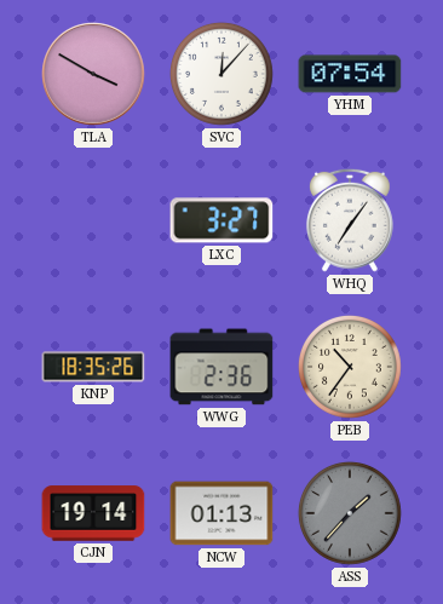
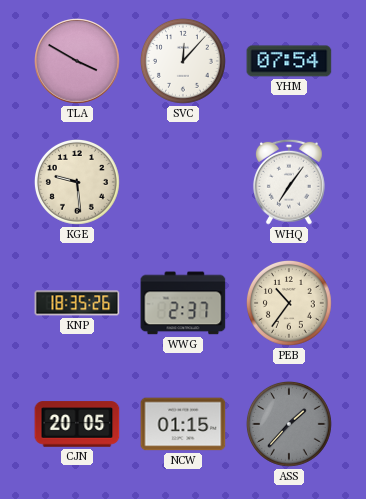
KGE: none -> 9:29 (77, 182)
LXC: 3:27 -> none (221, 220)
WWG: 2:36 -> 2:37 (183, 303)
CJN: 19:14 -> 20:05 (77, 424)
NCW: 01:13 -> 01:15 (183, 424)
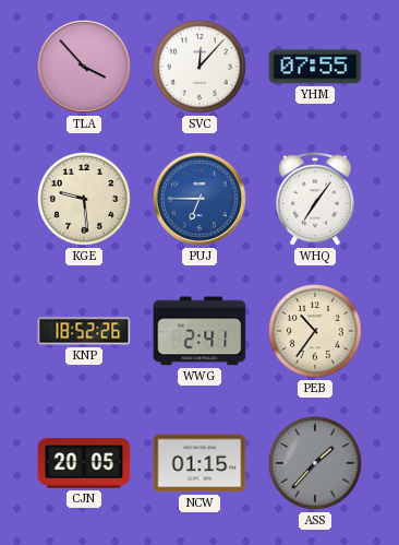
TLA: 3:50 -> 3:53 (84, 67)
YHM: 07:54 -> 07:55 (315, 67)
PUJ: none -> 6:45 (199, 199)
KNP: 18:35 -> 18:52 (84, 331)
WWG: 2:37 -> 2:41 (199, 331)
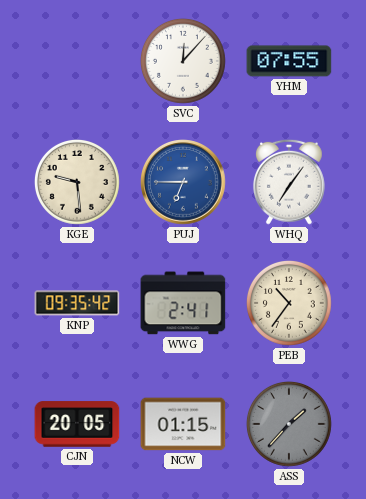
TLA: 3:53 -> none (84, 67)
KNP: 18:52 -> 09:35 (77, 303)
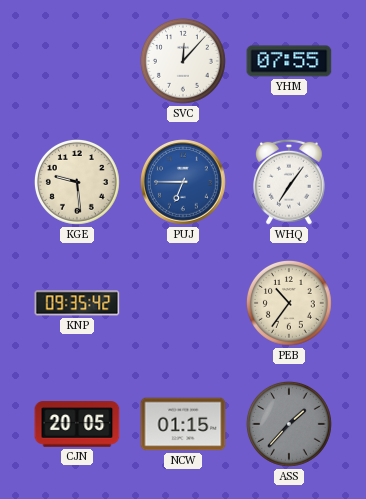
WWG: 2:41 -> none (183, 303)
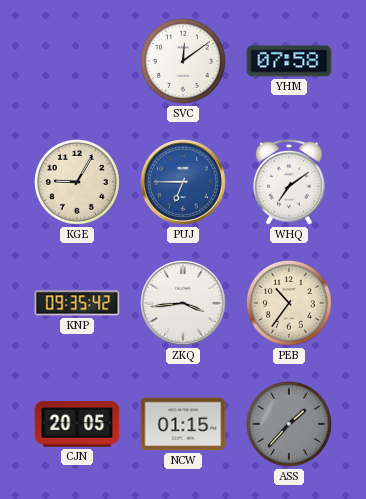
SVC: 12:07 -> 12:09 (183, 61)
YHM: 07:55 -> 07:58 (289, 61)
KGE: 9:29 -> 9:05 (77, 182)
WHQ: 7:06 -> 7:09 (289, 182)
ZKQ: none -> 3:44 (183, 303)
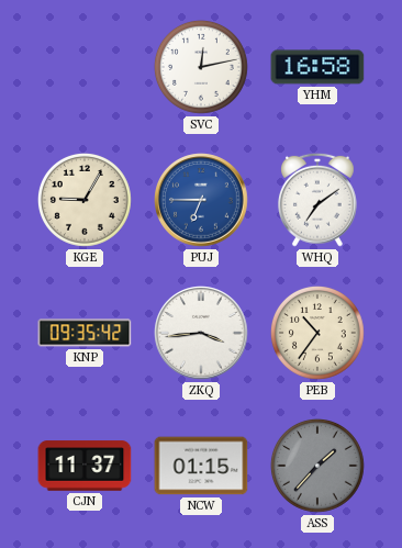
SVC: 12:09 -> 12:13 (201, 67)
YHM: 07:58 -> 16:58 (317, 67)
CJN: 20:05 -> 11:37 (85, 466)
